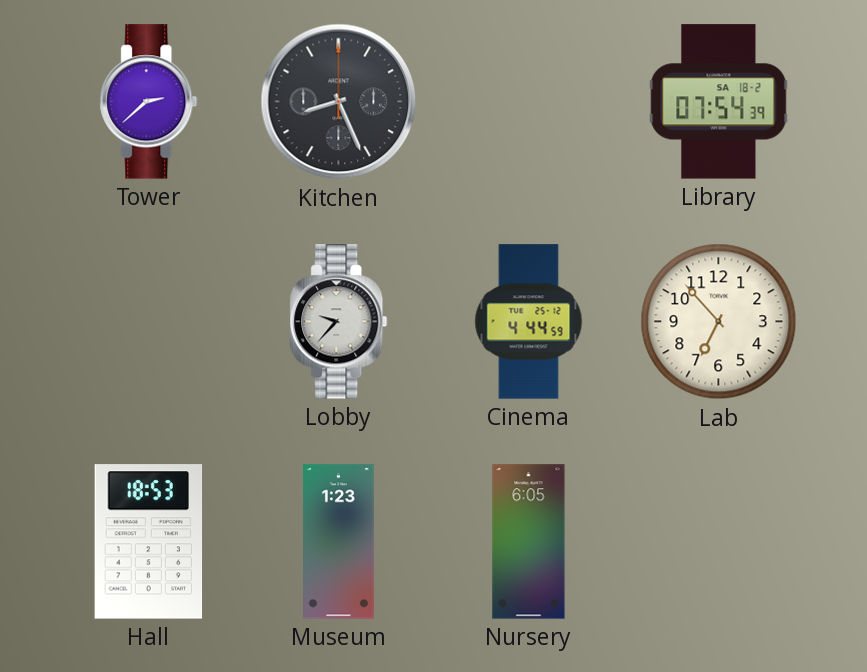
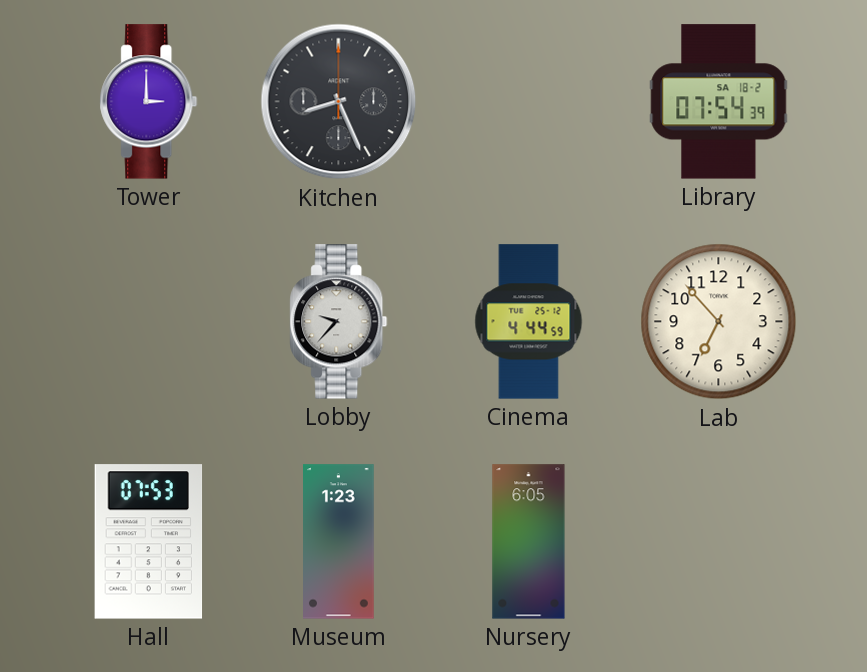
Tower: 2:38 -> 3:00 (149, 102)
Hall: 18:53 -> 07:53 (149, 542)
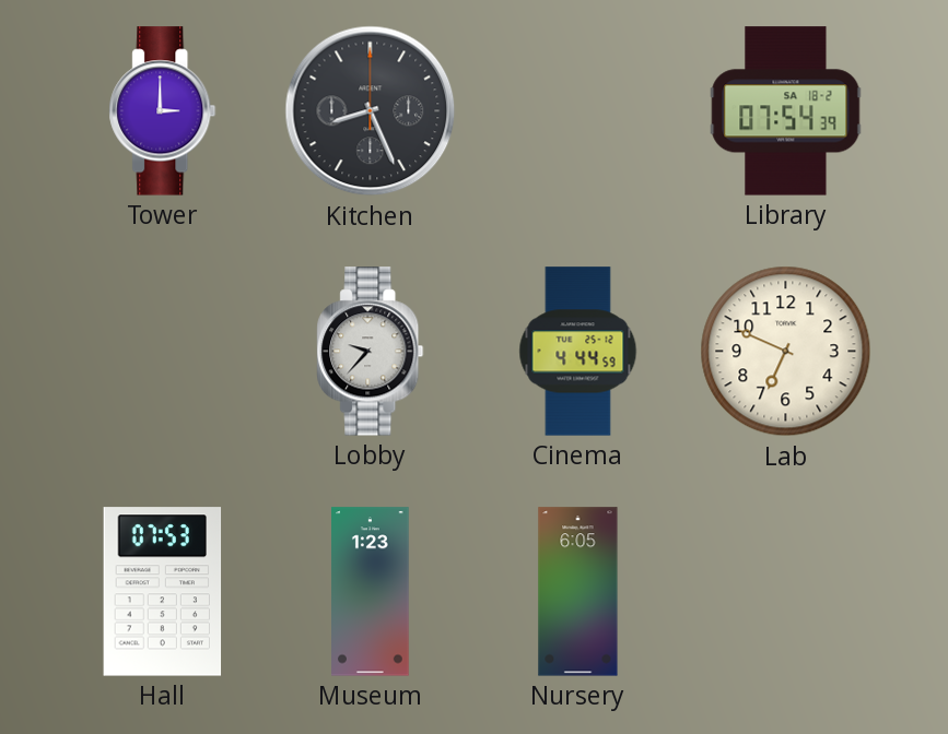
Lab: 6:53 -> 6:49 (786, 352)
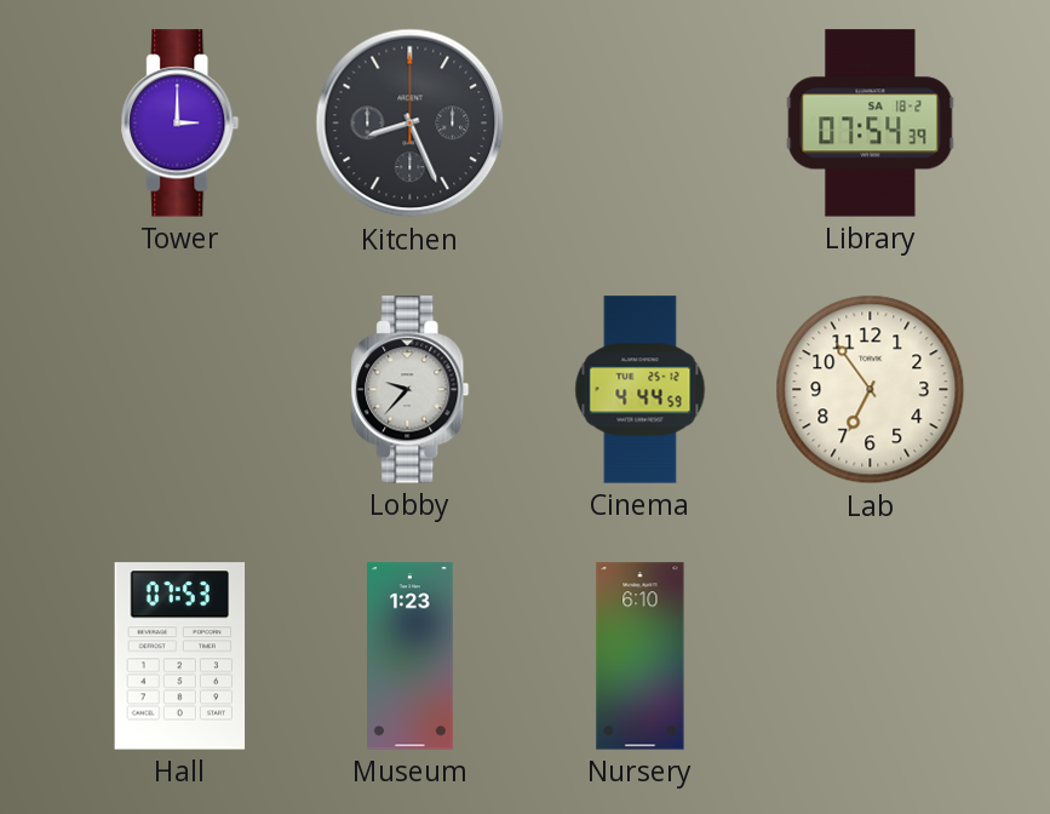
Lab: 6:49 -> 6:54 (871, 390)
Nursery: 6:05 -> 6:10 (641, 657)
